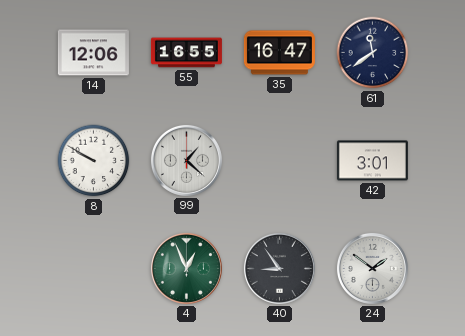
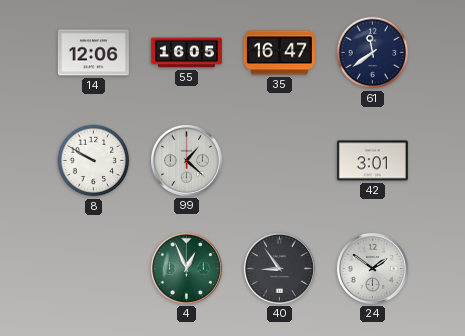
55: 16:55 -> 16:05 (186, 53)
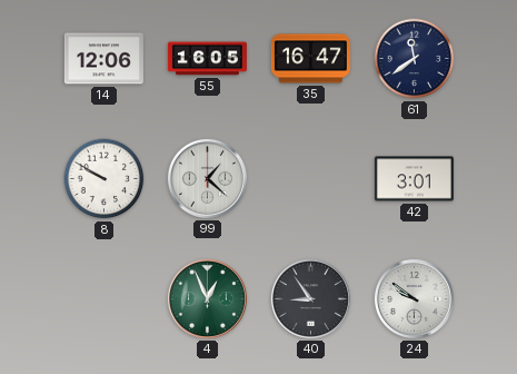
24: 1:51 -> 9:51 (414, 298)
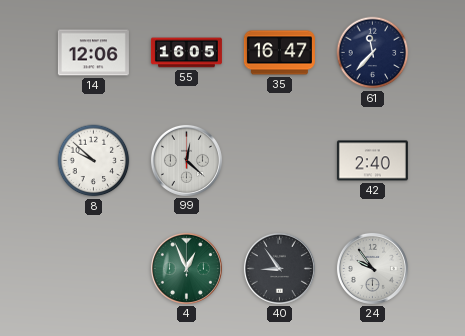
61: 11:39 -> 11:37 (373, 53)
8: 9:50 -> 9:52 (94, 161)
99: 1:22 -> 12:22 (186, 160)
42: 3:01 -> 2:40 (372, 161)
24: 9:51 -> 9:54 (372, 268)
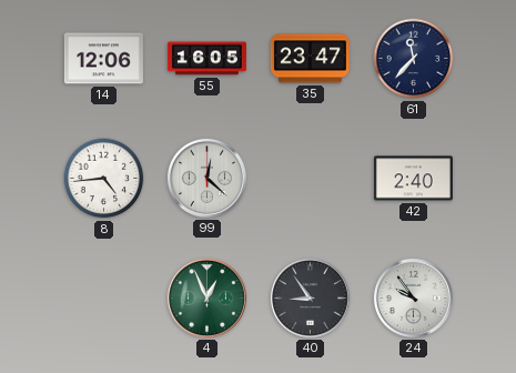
35: 16:47 -> 23:47 (310, 59)
8: 9:52 -> 4:44 (104, 179)
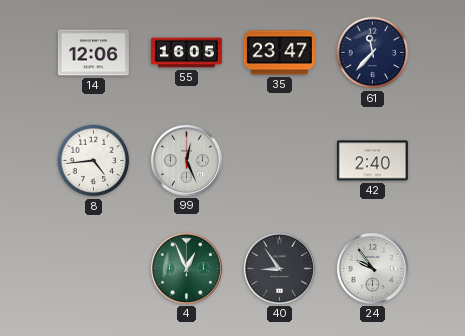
99: 12:22 -> 12:26 (186, 160)
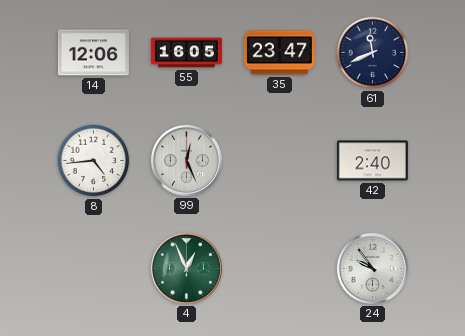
61: 11:37 -> 11:41 (373, 53)
40: 8:54 -> none (279, 268)
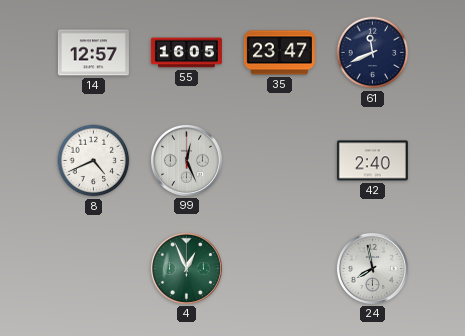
14: 12:06 -> 12:57 (93, 53)
8: 4:44 -> 4:41 (94, 161)
24: 9:54 -> 7:58 (372, 268)
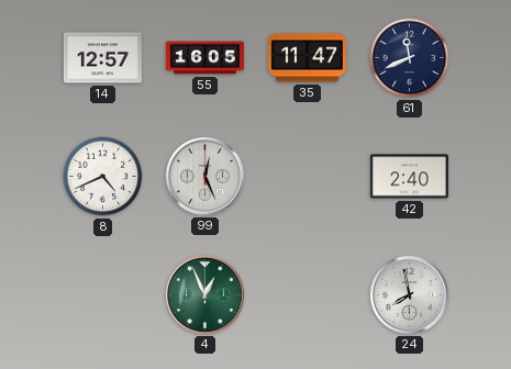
35: 23:47 -> 11:47 (307, 58)
